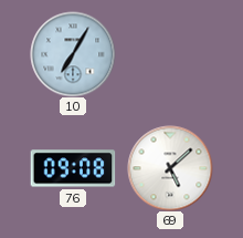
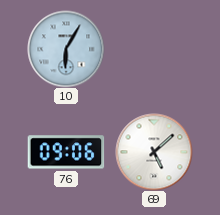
10: 7:05 -> 6:05 (66, 49)
76: 09:08 -> 09:06 (66, 152)
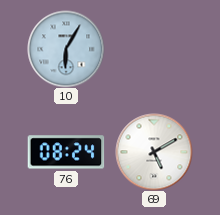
76: 09:06 -> 08:24 (66, 152)
69: 5:08 -> 5:10 (154, 152)
